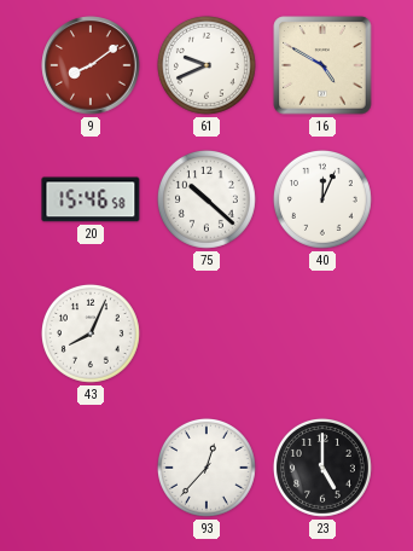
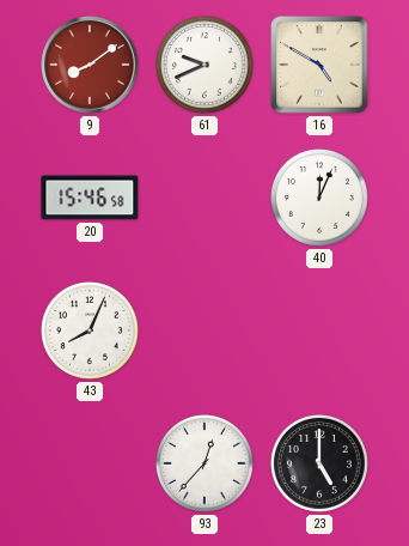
75: 10:22 -> none (206, 199)
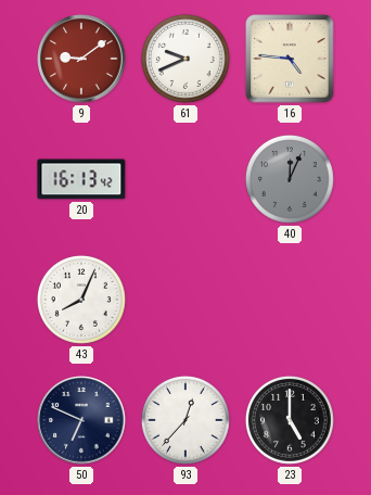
9: 8:09 -> 9:09 (81, 59)
16: 4:50 -> 4:46 (290, 59)
20: 15:46 -> 16:13 (81, 179)
40 dial: white -> grey (290, 179)
50: none -> 6:49 (81, 420)
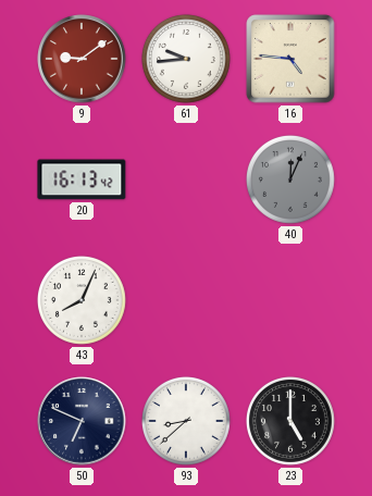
61: 9:41 -> 9:44 (186, 59)
93: 12:37 -> 8:38 (186, 421)
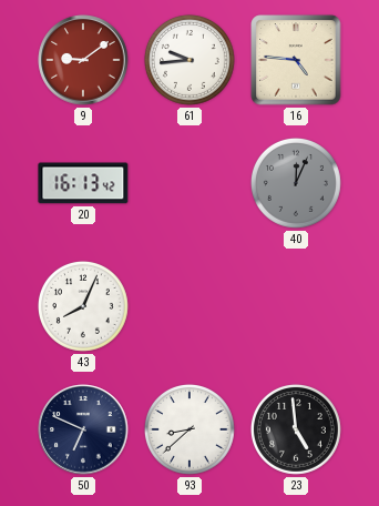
23: 5:00 -> 4:59 (296, 429)
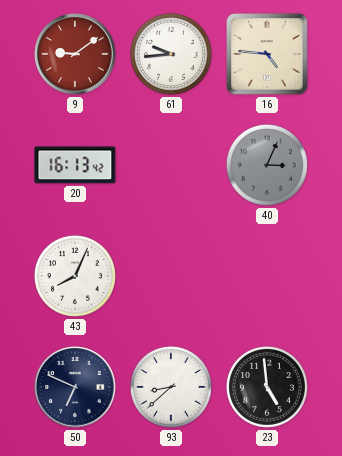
40: 12:04 -> 3:04 (267, 165)
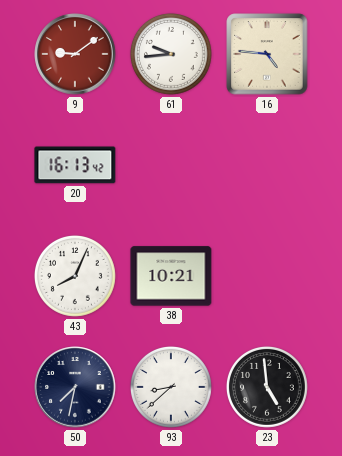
40: 3:04 -> none (267, 165)
38: none -> 10:21 (171, 276)
50: 6:49 -> 7:32 (75, 387)
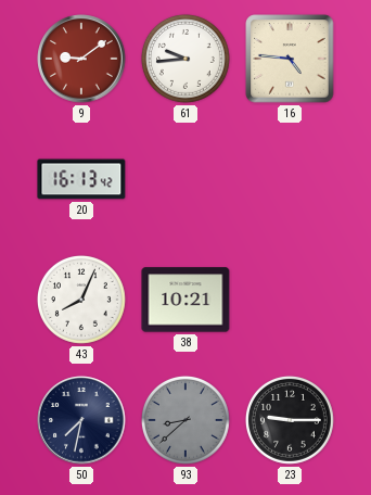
93 dial: white -> grey (185, 420)
23: 4:59 -> 9:15 (290, 420)
